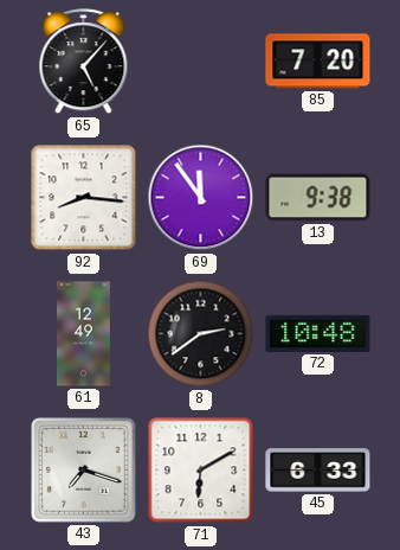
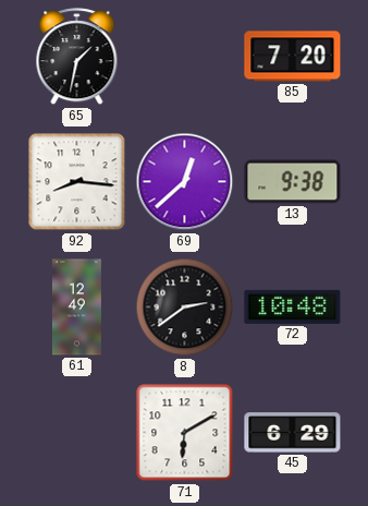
65: 5:07 -> 1:32 (77, 57)
69: 11:54 -> 12:38 (185, 182)
43: 7:18 -> none (84, 471)
45: 6:33 -> 6:29 (293, 433)
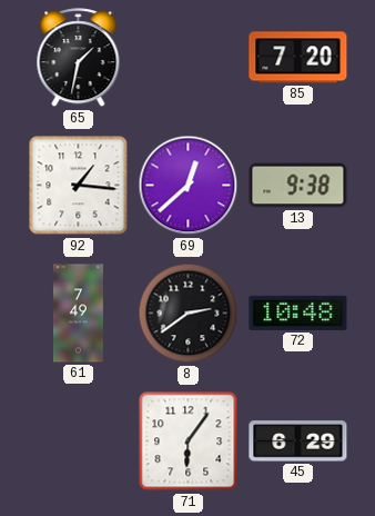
92: 8:16 -> 1:16 (79, 186)
61: 12:49 -> 7:49 (78, 314)
71: 6:10 -> 6:06 (189, 441)
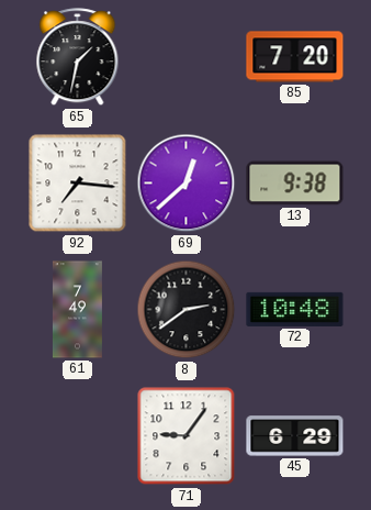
92: 1:16 -> 7:16 (78, 184)
71: 6:06 -> 9:06 (187, 436)
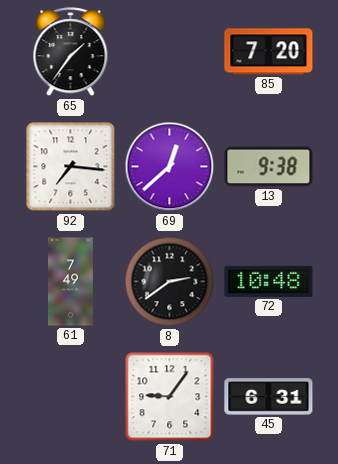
65: 1:32 -> 1:36 (71, 52)
45: 6:29 -> 6:31 (269, 397)
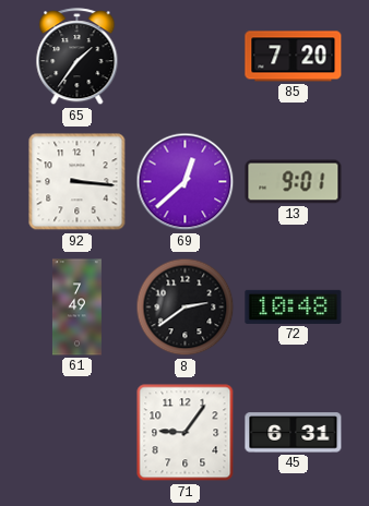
92: 7:16 -> 3:16 (78, 182)
13: 9:38 -> 9:01 (294, 182)
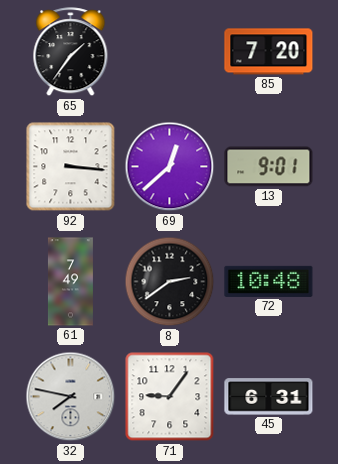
32: none -> 7:47 (71, 397)
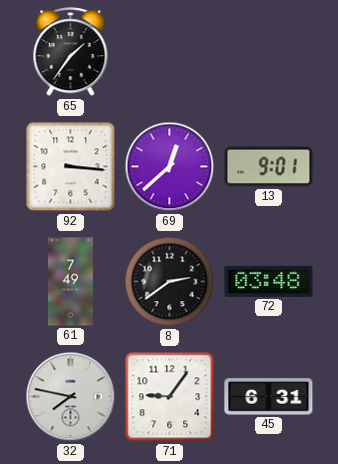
85: 7:20 -> none (269, 52)
72: 10:48 -> 03:48 (269, 281)
